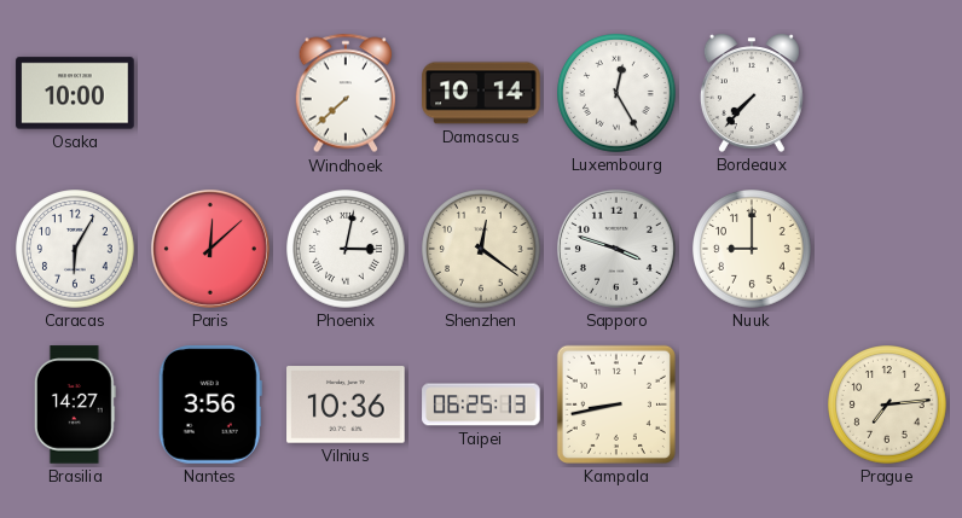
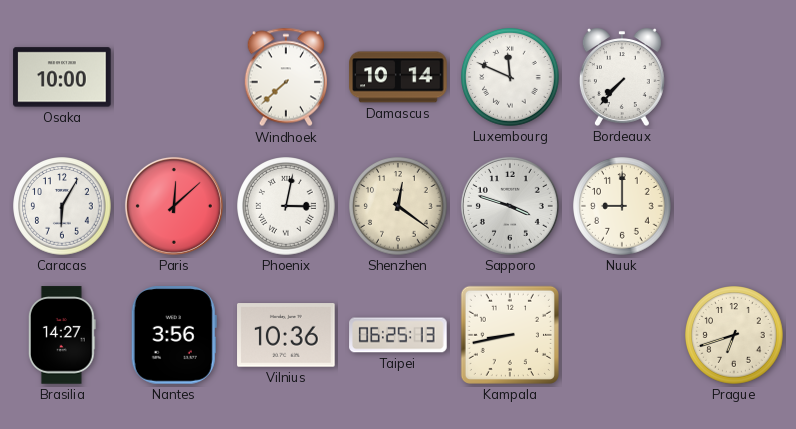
Luxembourg: 12:25 -> 11:49 (510, 77)
Prague: 7:14 -> 6:42 (734, 335)
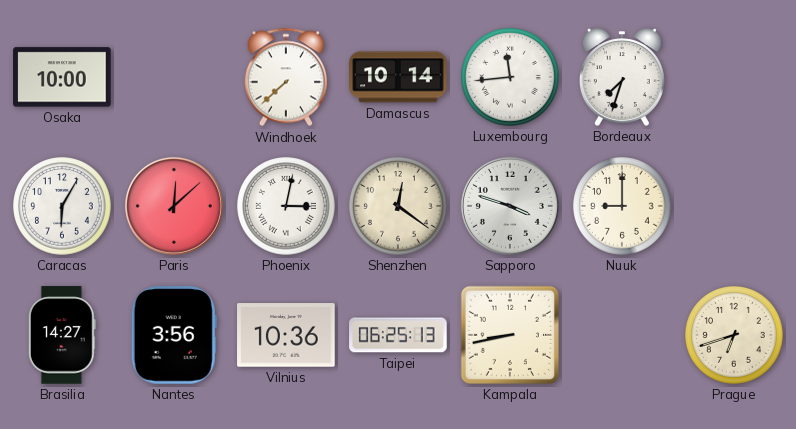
Luxembourg: 11:49 -> 11:44 (510, 77)
Bordeaux: 7:37 -> 7:33 (622, 77)
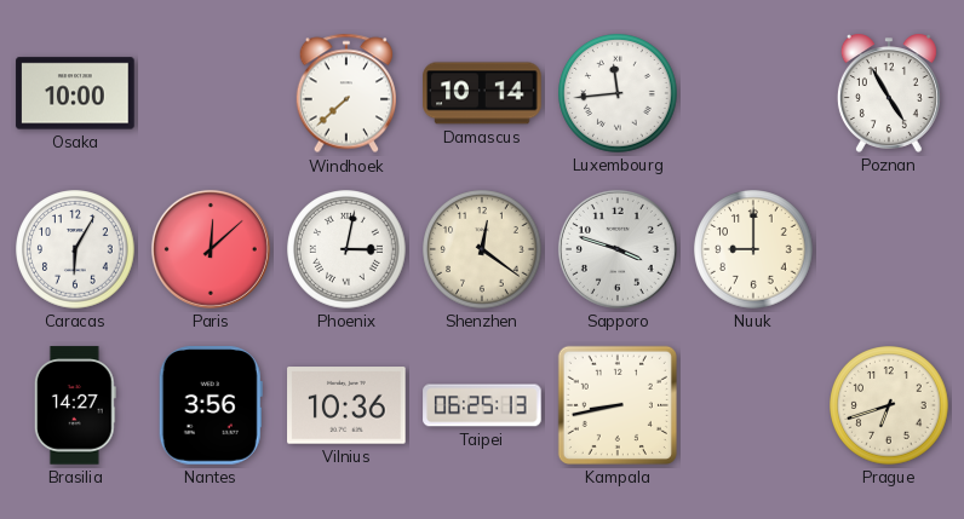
Bordeaux: 7:33 -> none (622, 77)
Poznan: none -> 4:55 (889, 93)
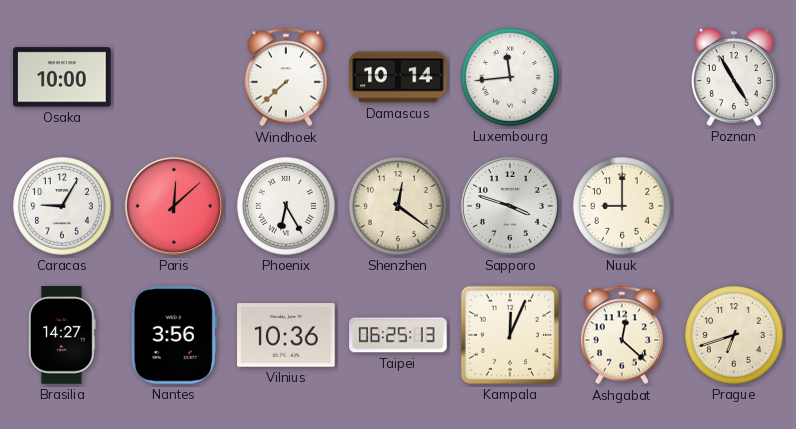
Caracas: 6:05 -> 9:05 (62, 206)
Phoenix: 3:02 -> 6:25 (286, 206)
Kampala: 8:43 -> 12:04 (510, 335)
Ashgabat: none -> 12:22 (621, 335)
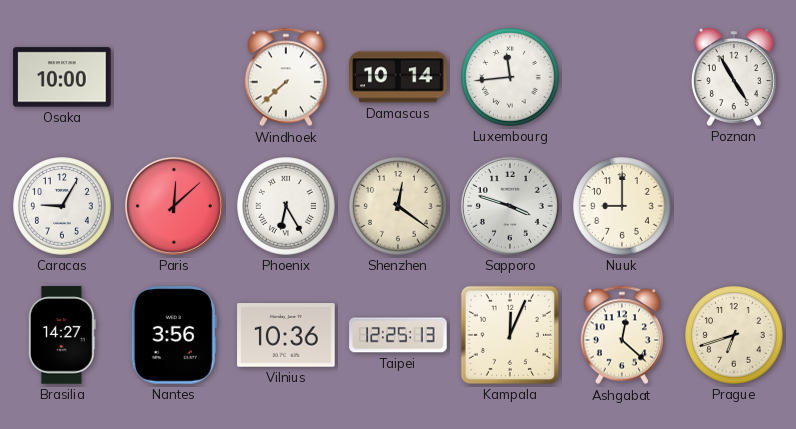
Taipei: 06:25 -> 12:25 (398, 335)
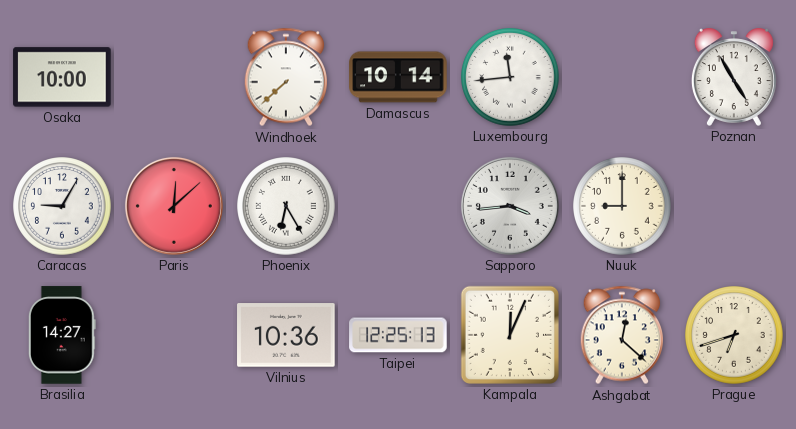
Shenzhen: 12:21 -> none (398, 206)
Sapporo: 3:48 -> 3:44 (510, 206)
Nantes: 3:56 -> none (174, 335)
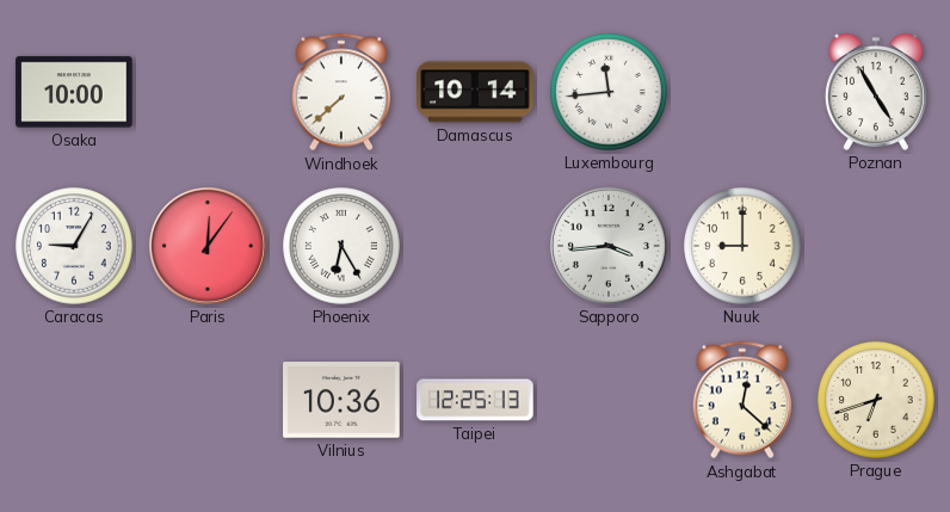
Paris: 12:08 -> 12:06 (208, 246)
Brasilia: 14:27 -> none (62, 335)
Kampala: 12:04 -> none (510, 335)
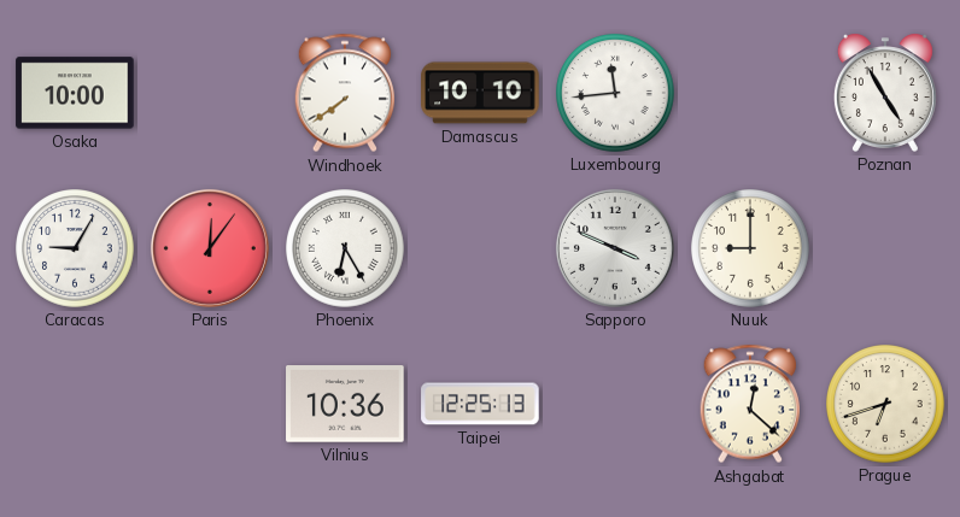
Windhoek: 7:38 -> 7:39 (344, 93)
Damascus: 10:14 -> 10:10 (480, 93)
Sapporo: 3:44 -> 3:49 (615, 248)
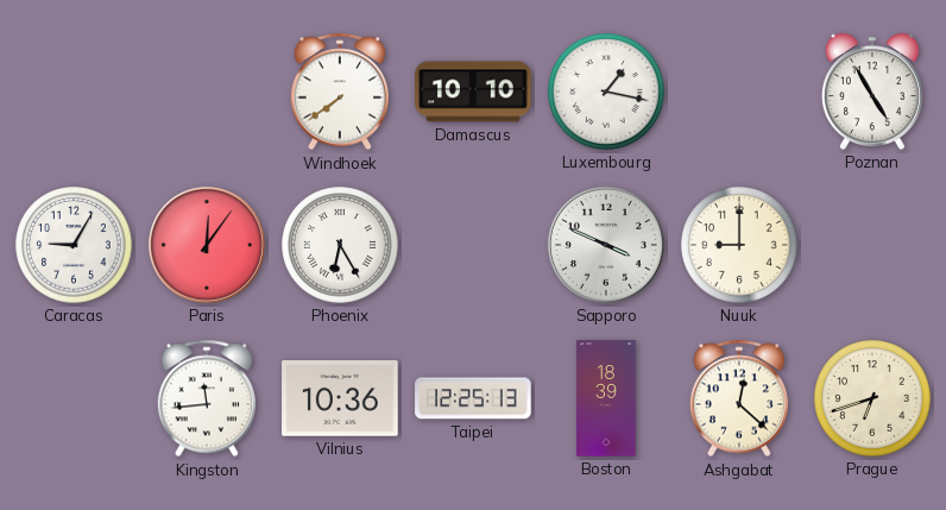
Osaka: 10:00 -> none (75, 93)
Luxembourg: 11:44 -> 1:17 (606, 92)
Kingston: none -> 11:44 (206, 398)
Boston: none -> 18:39 (606, 398)
